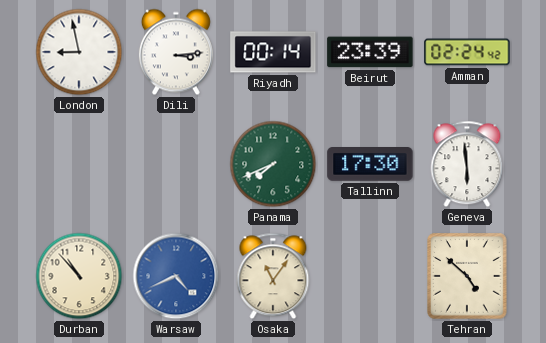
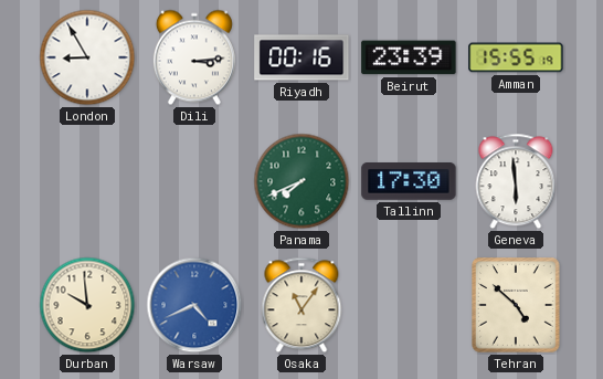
London: 8:58 -> 8:55 (87, 57)
Riyadh: 00:14 -> 00:16 (301, 57)
Amman: 02:24 -> 15:55 (516, 57)
Durban: 10:53 -> 9:59 (87, 305)
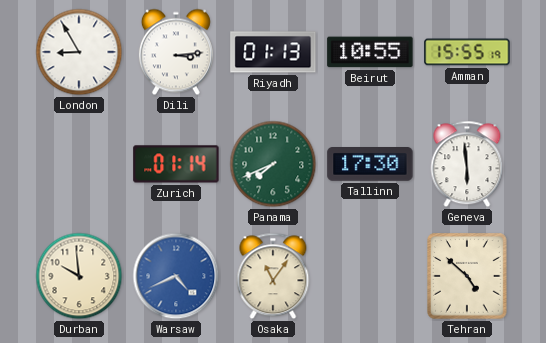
Riyadh: 00:16 -> 01:13 (273, 52)
Beirut: 23:39 -> 10:55 (370, 52)
Zurich: none -> 01:14 (176, 164)
